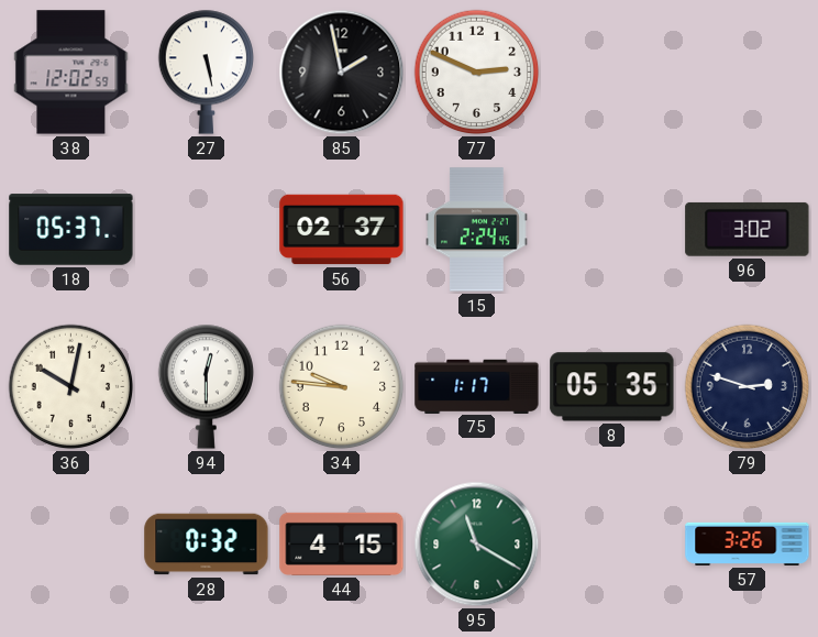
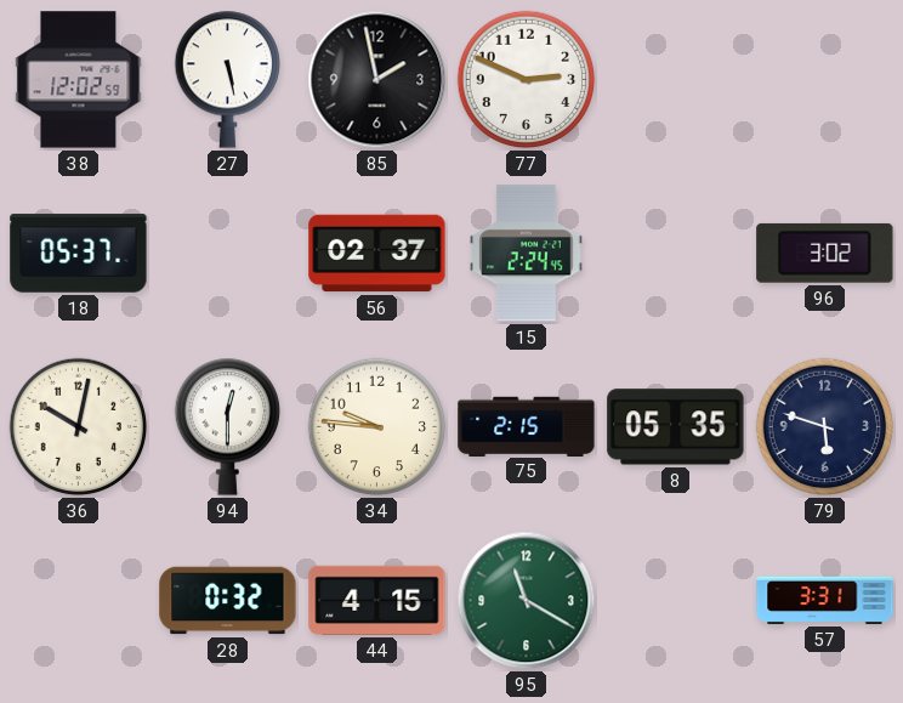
75: 1:17 -> 2:15 (527, 426)
79: 2:48 -> 5:48 (825, 427)
57: 3:26 -> 3:31 (825, 600)
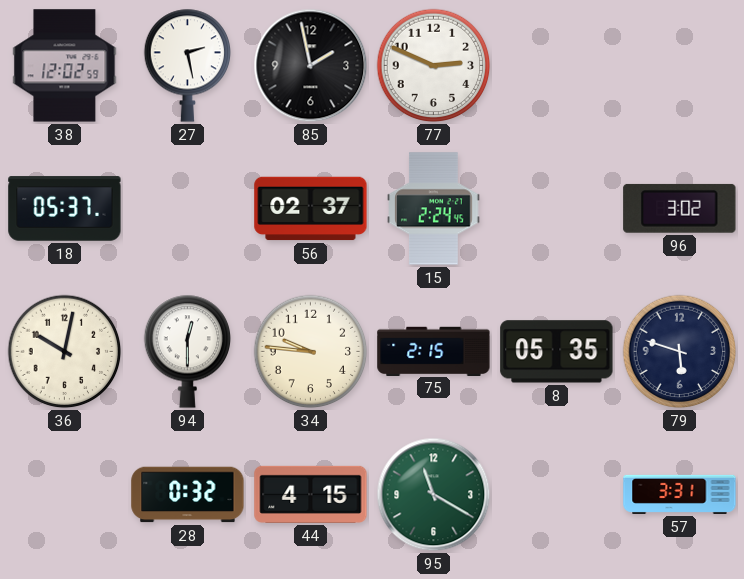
27: 5:28 -> 2:28 (187, 65)
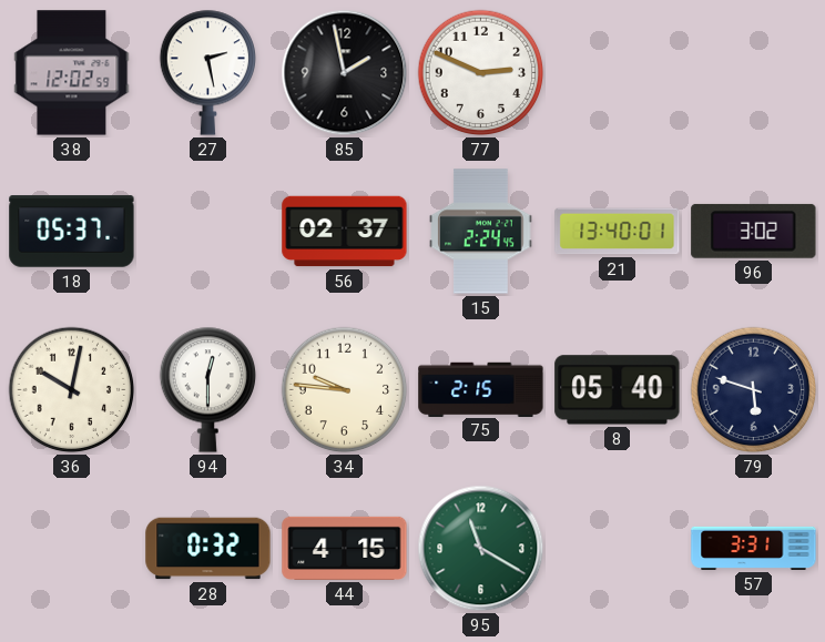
21: none -> 13:40 (618, 232)
8: 05:35 -> 05:40 (618, 390)
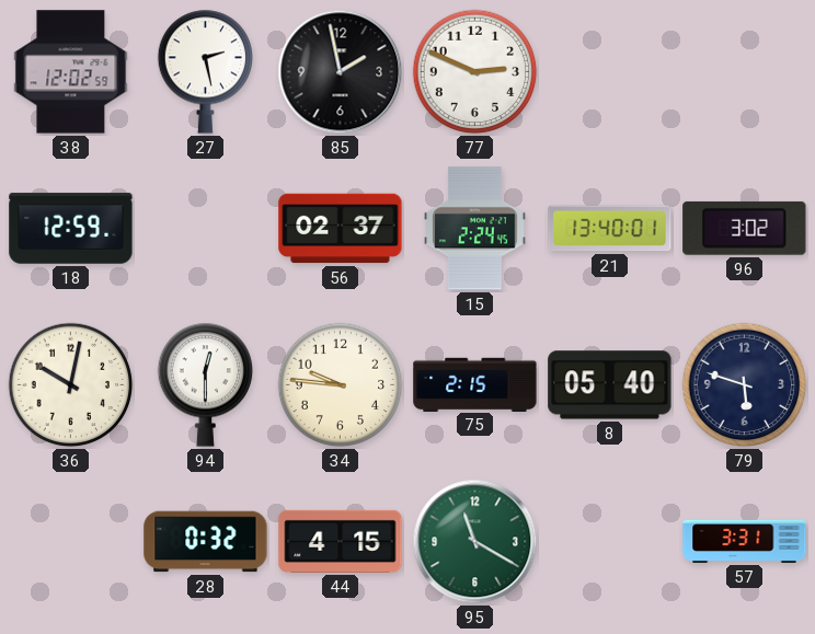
18: 05:37 -> 12:59 (71, 229)
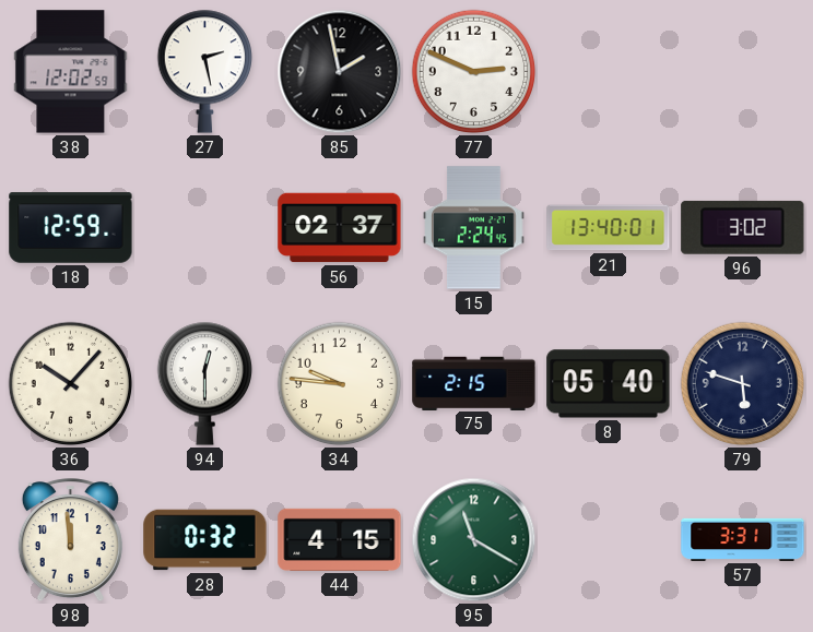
36: 10:02 -> 10:07 (71, 384)
98: none -> 11:59 (70, 540)
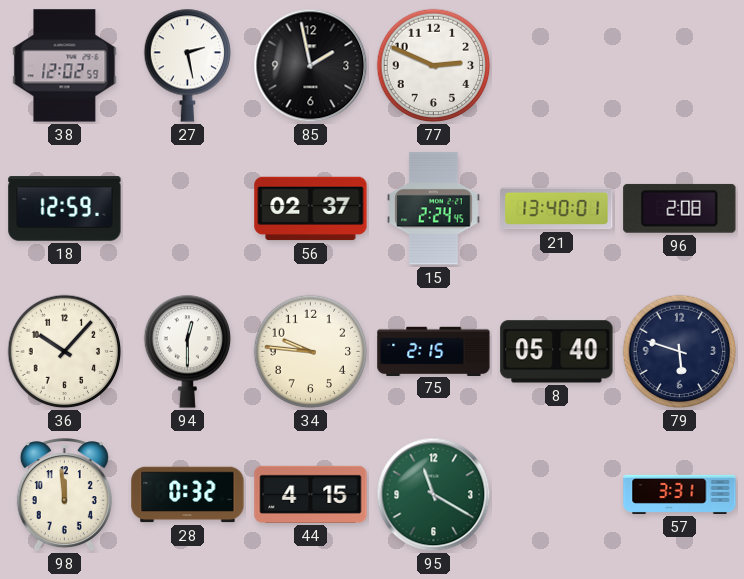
96: 3:02 -> 2:08 (680, 208)
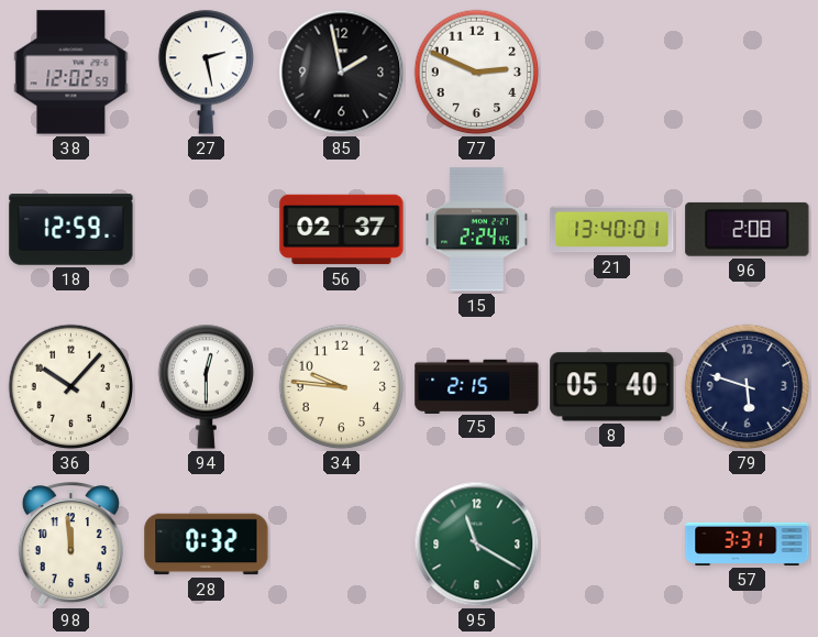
44: 4:15 -> none (311, 494)
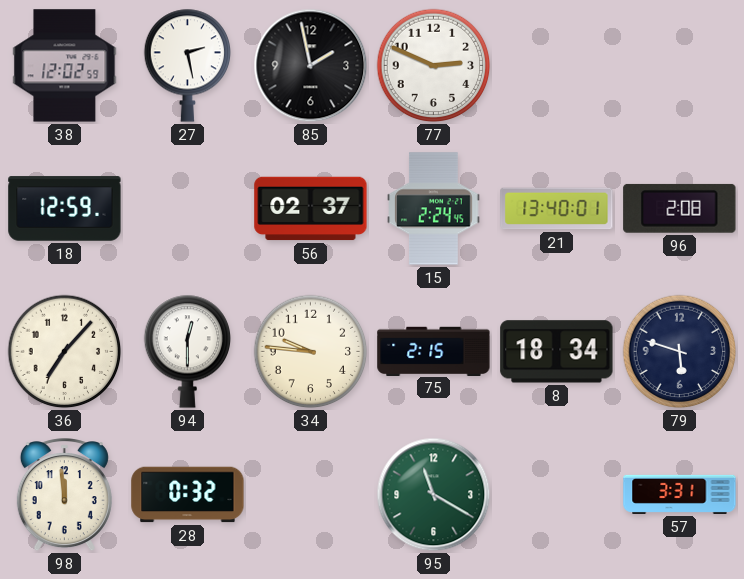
36: 10:07 -> 7:07 (65, 352)
8: 05:40 -> 18:34 (557, 352)
